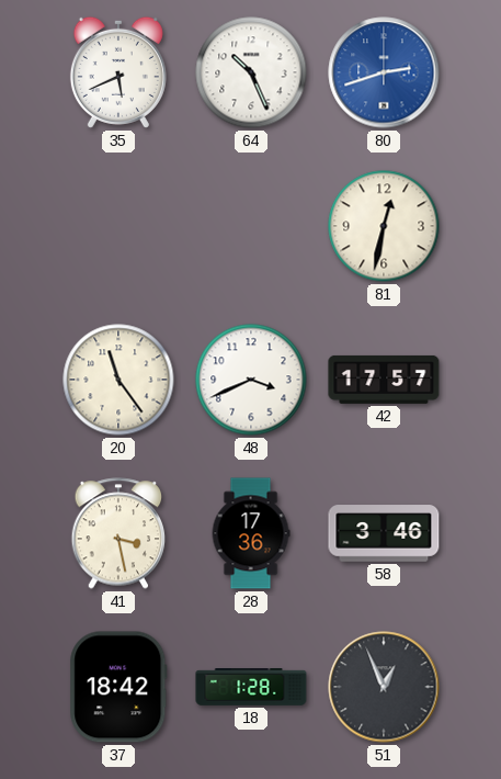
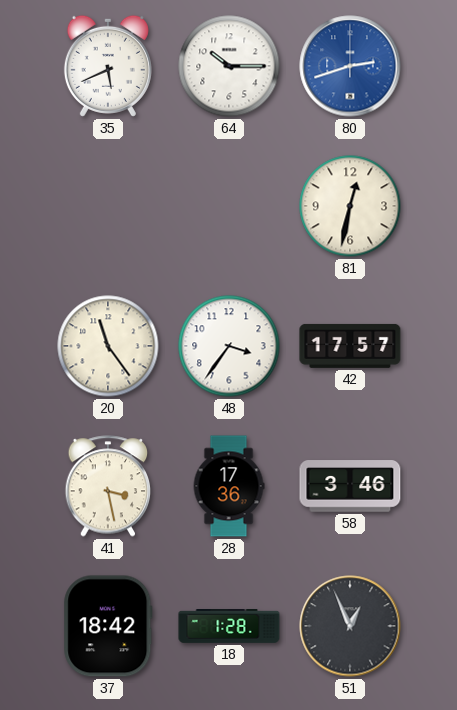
64: 10:26 -> 10:15 (229, 66)
48: 3:41 -> 3:36 (229, 346)
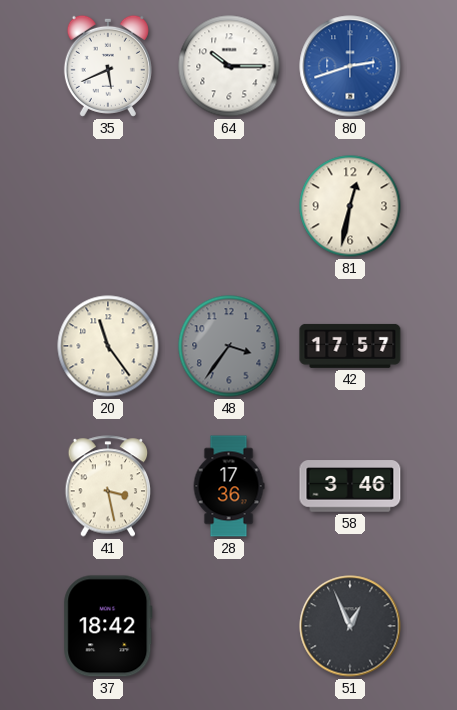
48 dial: white -> grey (229, 346)
18: 1:28 -> none (229, 627)
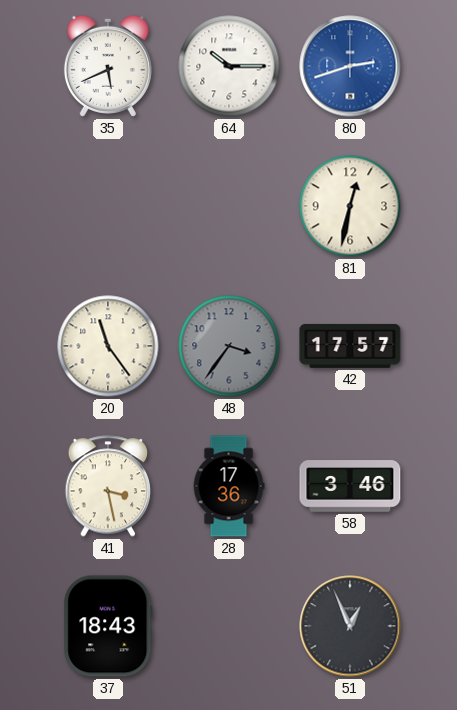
37: 18:42 -> 18:43 (108, 626)
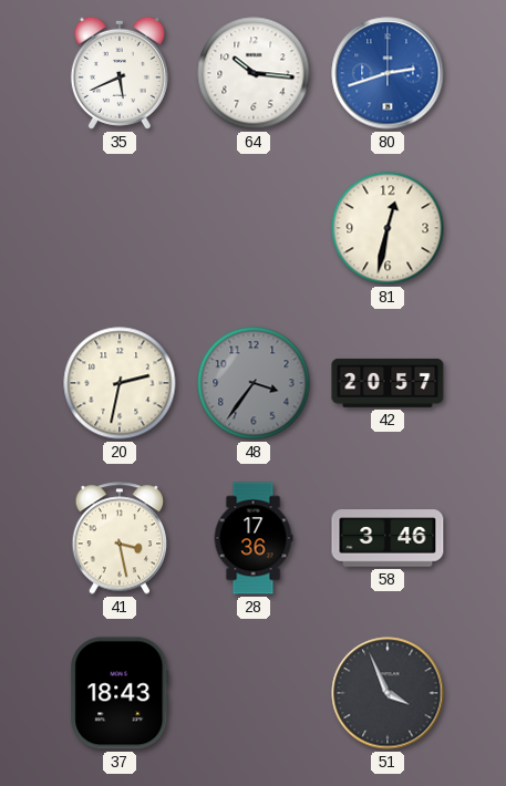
64: 10:15 -> 10:16 (254, 73)
20: 11:24 -> 2:32 (120, 383)
42: 17:57 -> 20:57 (388, 383)
51: 12:56 -> 3:56 (388, 693)
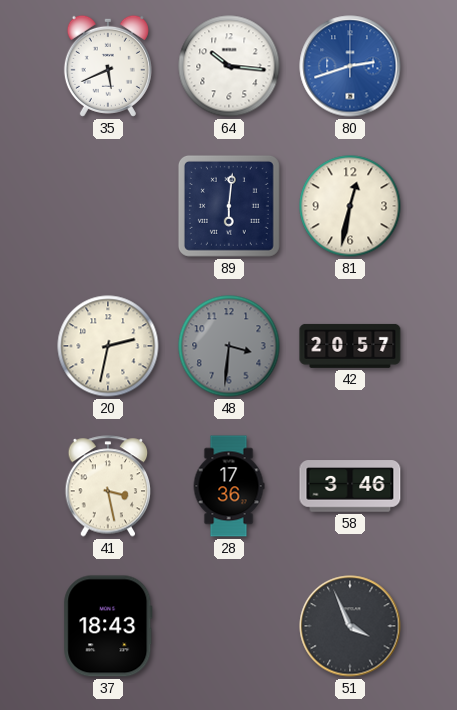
89: none -> 6:01 (229, 206)
48: 3:36 -> 3:31 (229, 346)
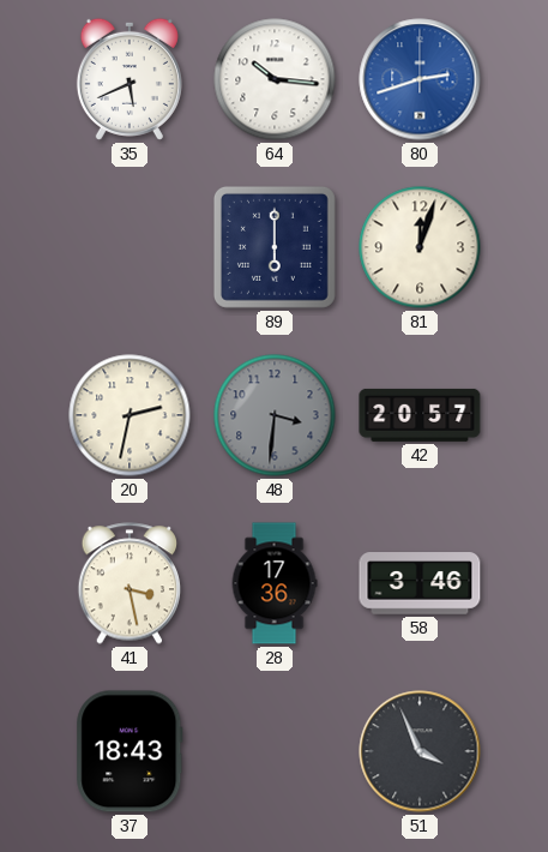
89: 6:01 -> 6:00 (275, 247)
81: 12:32 -> 12:03 (420, 247)
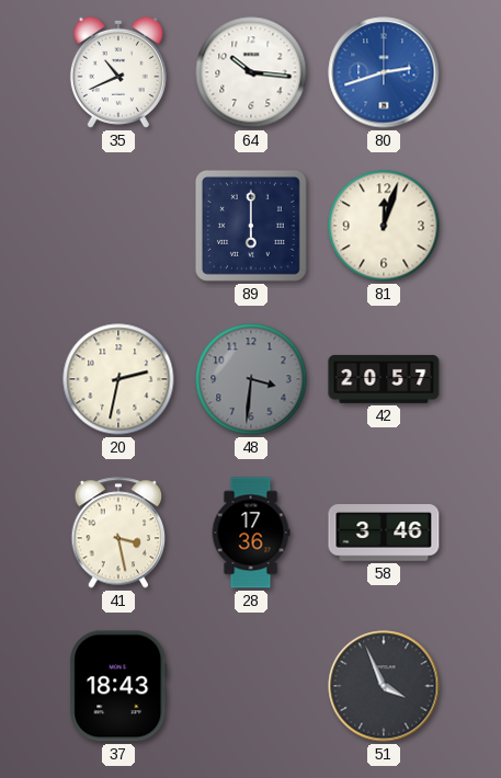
35: 5:41 -> 10:41 (118, 72)
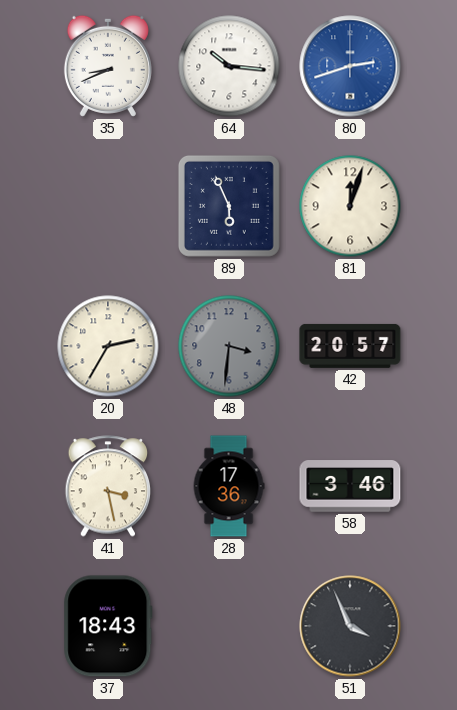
35: 10:41 -> 8:41 (108, 66)
89: 6:00 -> 5:56 (229, 206)
20: 2:32 -> 2:35 (108, 346)
